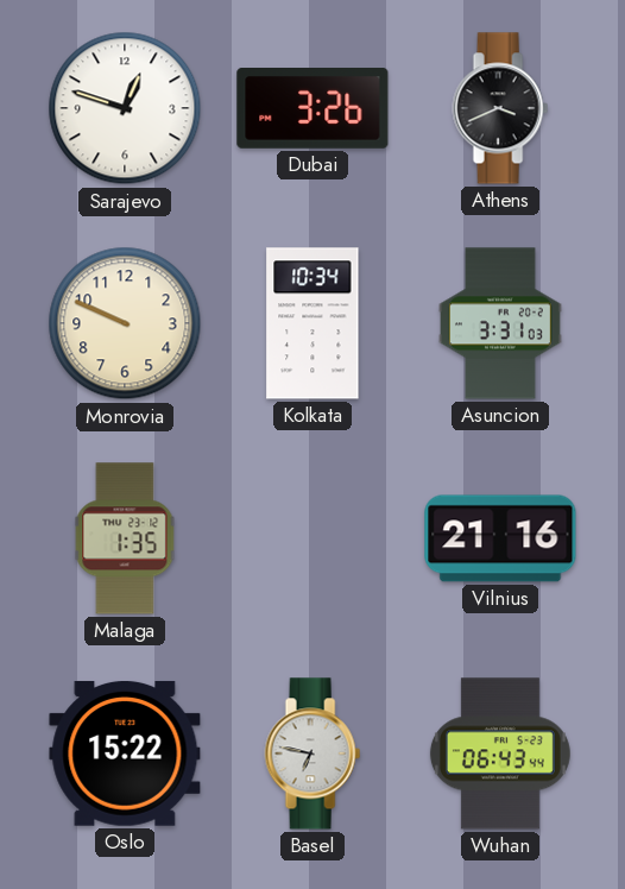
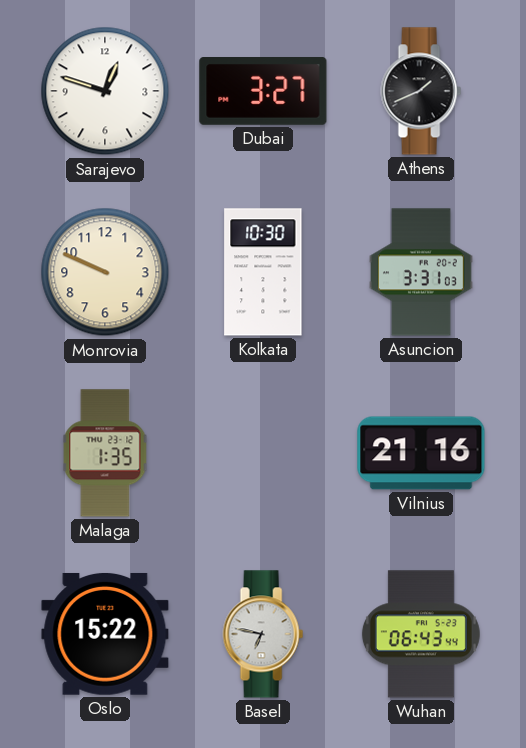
Dubai: 3:26 -> 3:27 (263, 92)
Athens: 3:41 -> 1:41 (421, 91)
Kolkata: 10:34 -> 10:30 (263, 272)
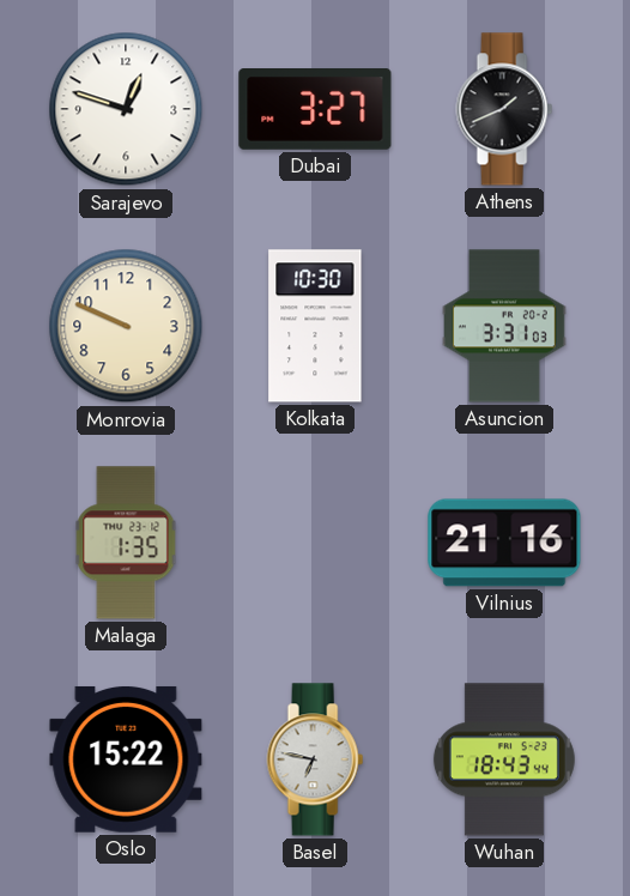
Wuhan: 06:43 -> 18:43 (504, 759)
